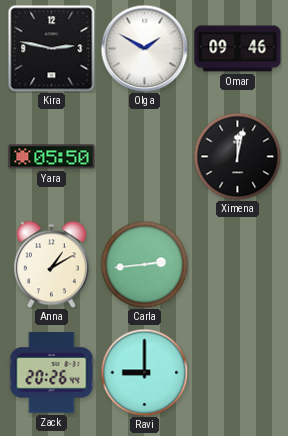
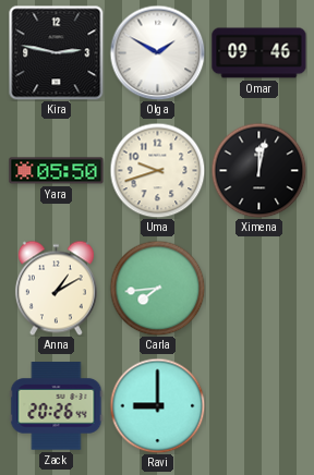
Uma: none -> 9:42 (157, 170)
Carla: 2:44 -> 7:44 (157, 288)
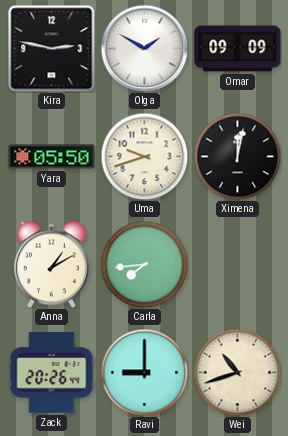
Omar: 09:46 -> 09:09 (238, 49)
Wei: none -> 10:42 (237, 372)
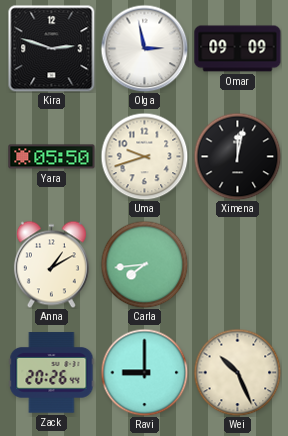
Kira: 2:47 -> 2:48 (51, 48)
Olga: 1:50 -> 2:58 (144, 48)
Wei: 10:42 -> 10:26 (237, 372)
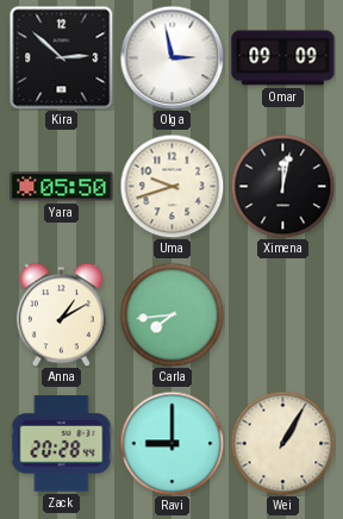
Kira: 2:48 -> 2:52 (61, 57)
Zack: 20:26 -> 20:28 (62, 444)
Wei: 10:26 -> 1:05 (282, 443)
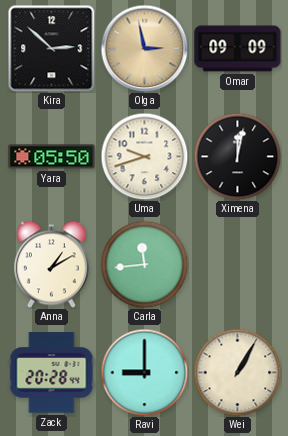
Olga dial: white -> champagne (144, 48)
Carla: 7:44 -> 11:44 (144, 264)
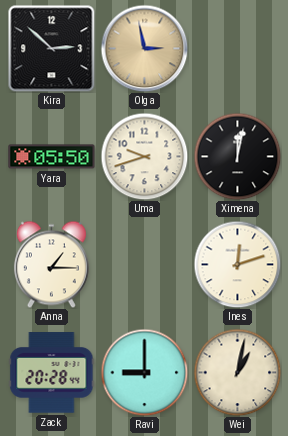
Omar: 09:09 -> none (238, 49)
Anna: 1:10 -> 1:15 (51, 264)
Carla: 11:44 -> none (144, 264)
Ines: none -> 12:12 (237, 264)
Wei: 1:05 -> 1:02 (237, 372)
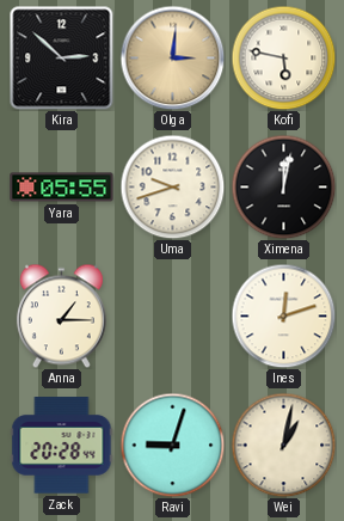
Olga: 2:58 -> 3:01 (172, 57)
Kofi: none -> 5:47 (283, 57)
Yara: 05:50 -> 05:55 (62, 188)
Ravi: 9:00 -> 9:03 (172, 445)
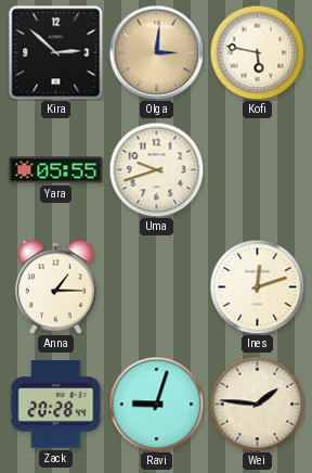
Ximena: 12:02 -> none (283, 186)
Wei: 1:02 -> 1:46 (257, 404)
